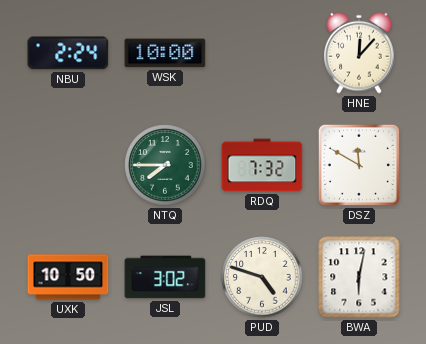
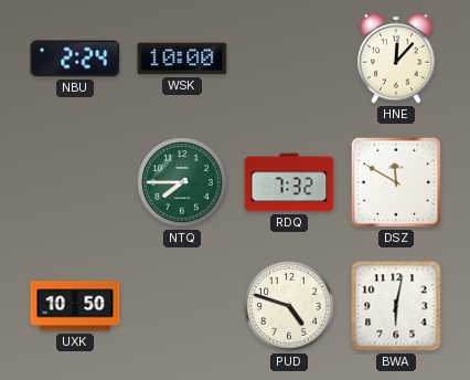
JSL: 3:02 -> none (165, 277)
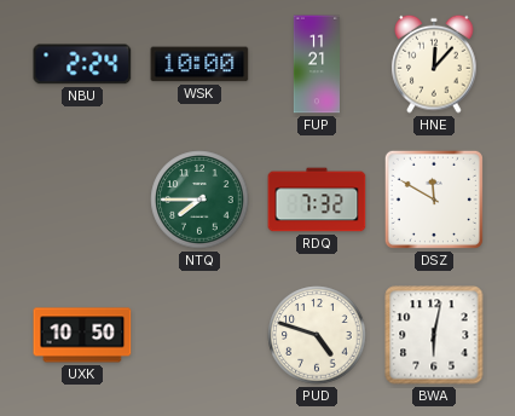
FUP: none -> 11:21 (316, 64)
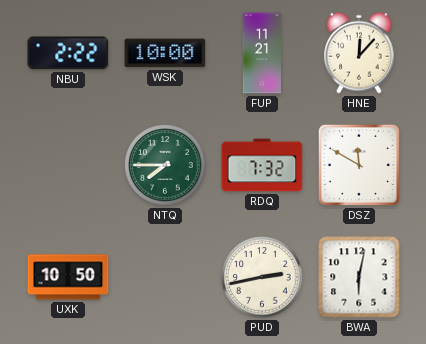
NBU: 2:24 -> 2:22 (68, 53)
PUD: 4:48 -> 2:43 (262, 277)
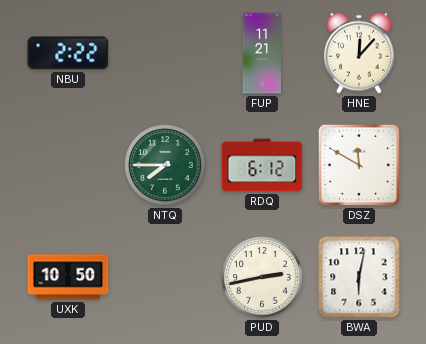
WSK: 10:00 -> none (165, 53)
RDQ: 7:32 -> 6:12 (262, 165)
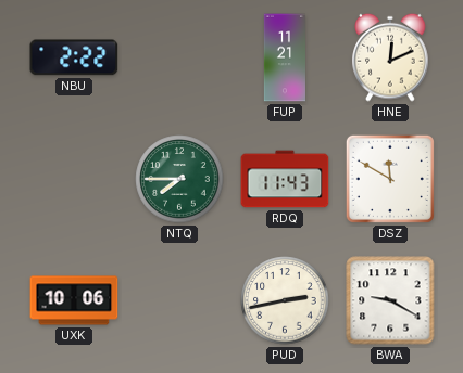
HNE: 12:07 -> 12:11 (390, 57)
RDQ: 6:12 -> 11:43 (285, 179)
UXK: 10:50 -> 10:06 (74, 300)
BWA: 6:02 -> 9:20 (390, 300)
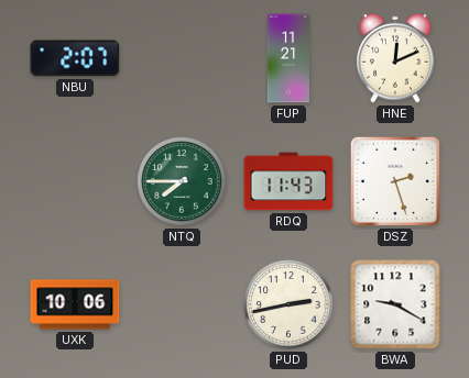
NBU: 2:22 -> 2:07 (75, 58)
DSZ: 11:50 -> 2:27 (395, 181)
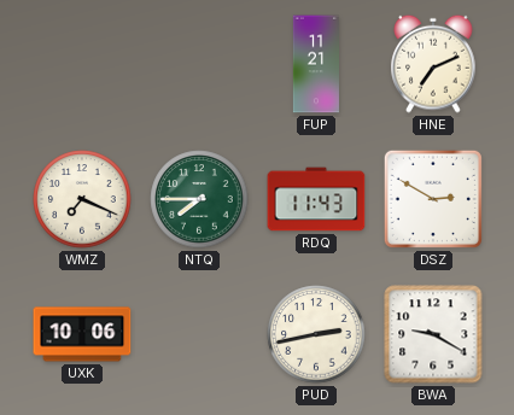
NBU: 2:07 -> none (75, 58)
HNE: 12:11 -> 7:11 (433, 64)
WMZ: none -> 7:19 (82, 199)
DSZ: 2:27 -> 2:50 (433, 199)
